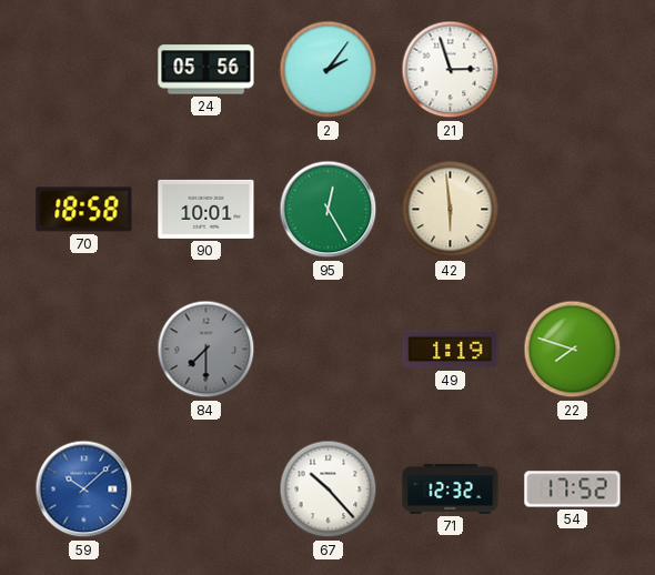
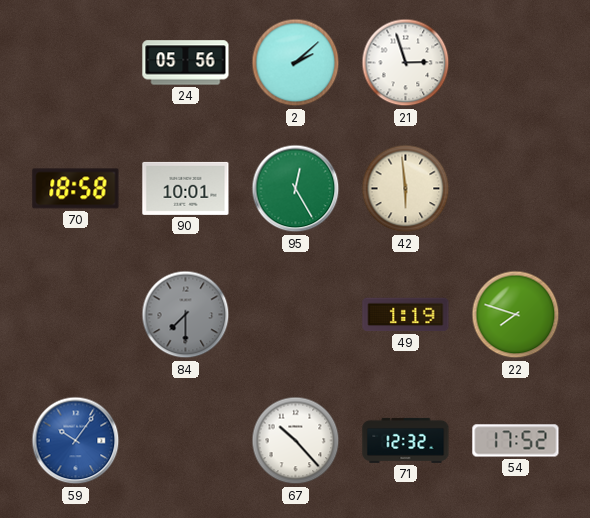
2: 2:06 -> 2:08 (296, 63)
59: 10:08 -> 10:06 (76, 441)
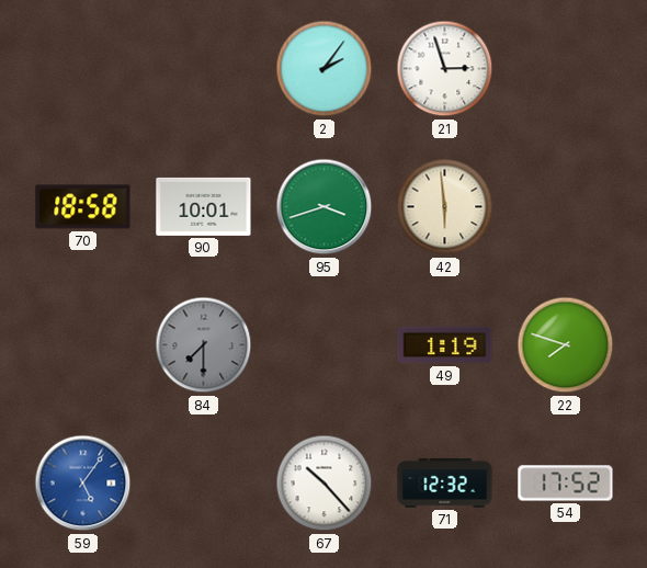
24: 05:56 -> none (186, 63)
2: 2:08 -> 2:06 (325, 69)
95: 12:25 -> 3:42 (325, 207)
59: 10:06 -> 5:06 (83, 484)
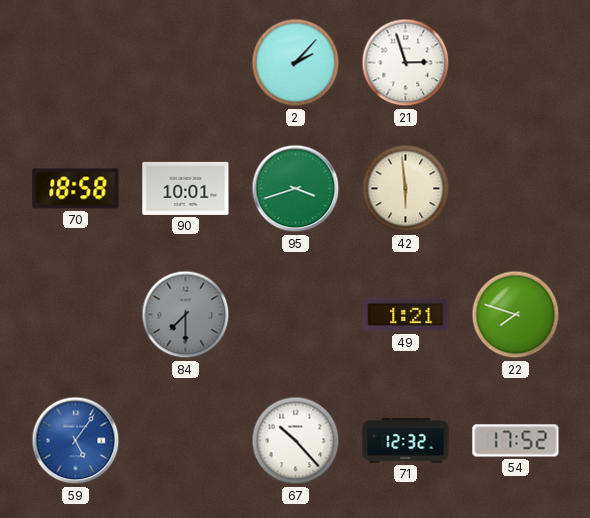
2: 2:06 -> 2:07 (296, 63)
49: 1:19 -> 1:21 (406, 315)
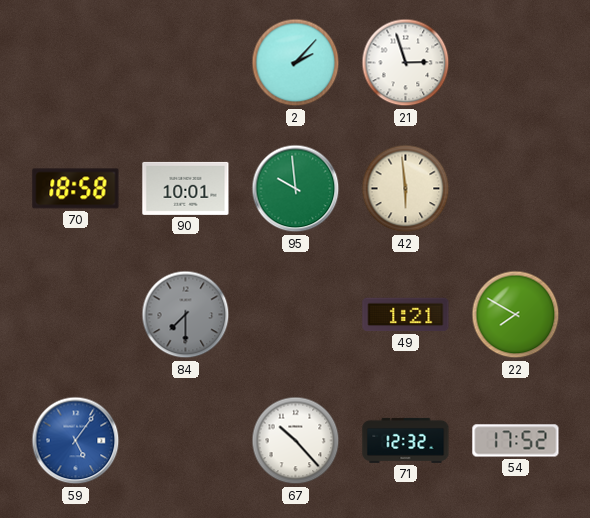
95: 3:42 -> 9:59 (296, 189)
22: 7:48 -> 7:50 (516, 315)
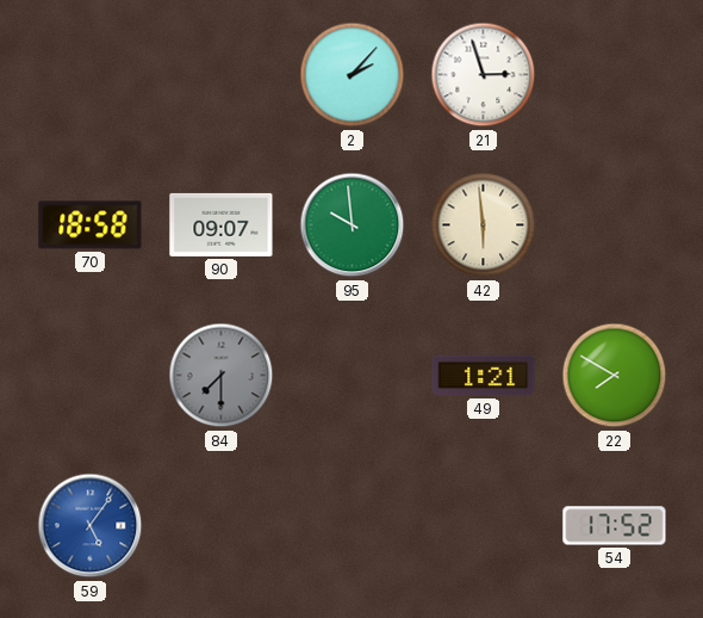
90: 10:01 -> 09:07 (222, 224)
67: 10:23 -> none (296, 441)
71: 12:32 -> none (406, 440)
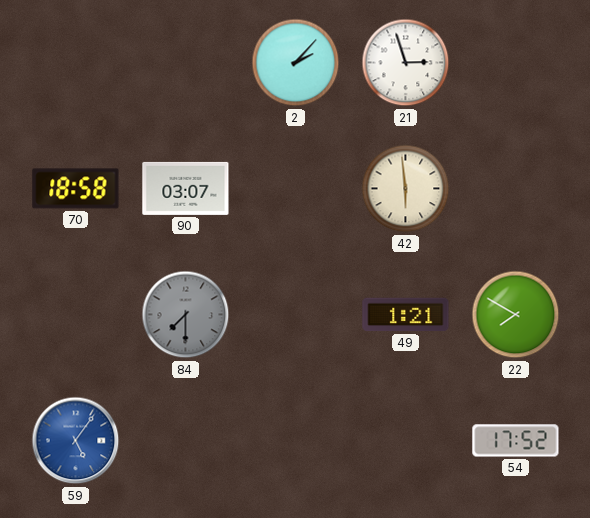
90: 09:07 -> 03:07 (186, 188)
95: 9:59 -> none (353, 225)
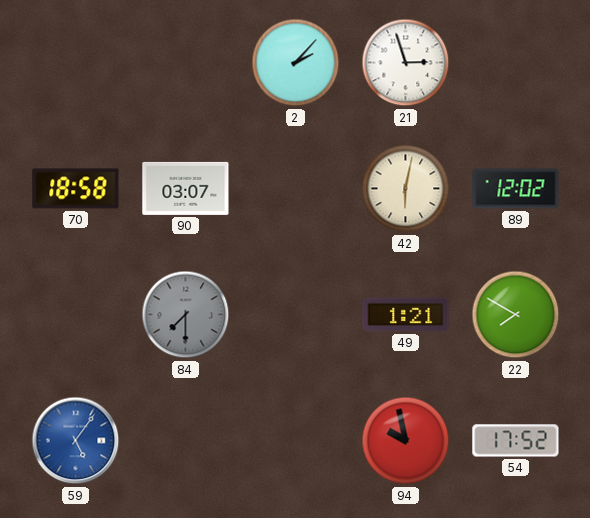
42: 5:59 -> 6:02 (406, 189)
89: none -> 12:02 (516, 189)
94: none -> 9:58 (406, 441)
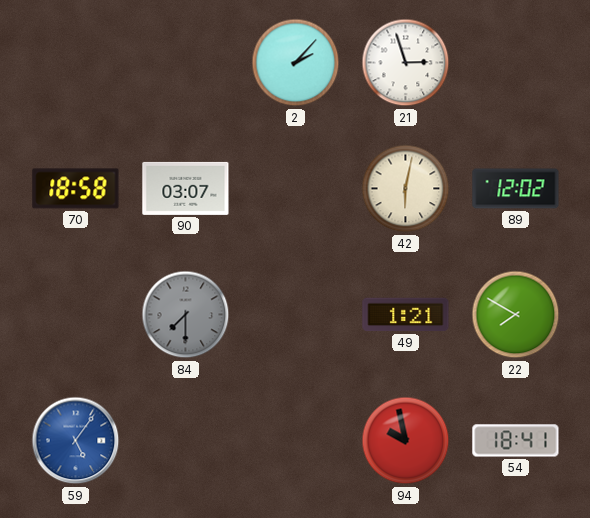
54: 17:52 -> 18:41 (516, 441)
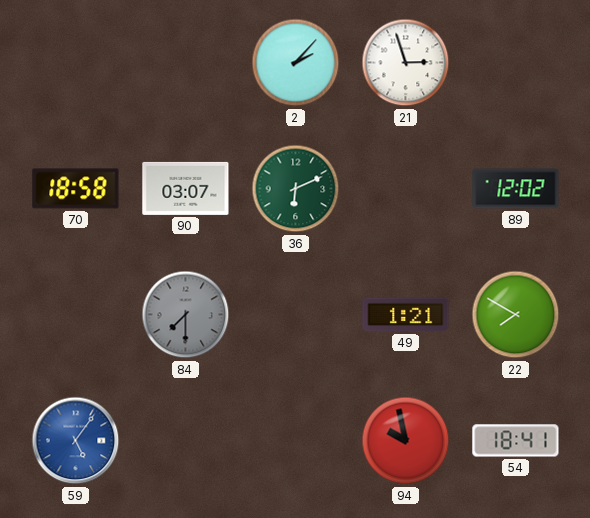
36: none -> 6:11 (296, 189)
42: 6:02 -> none (406, 189)
